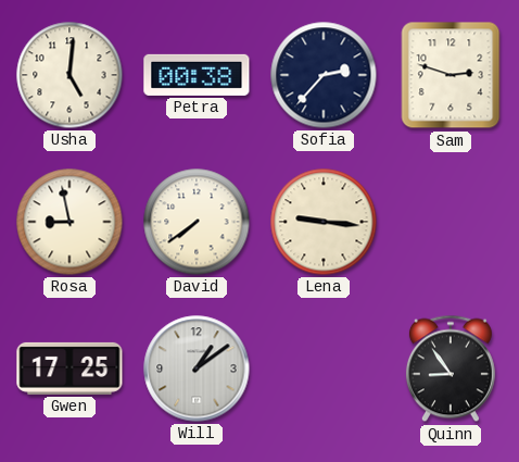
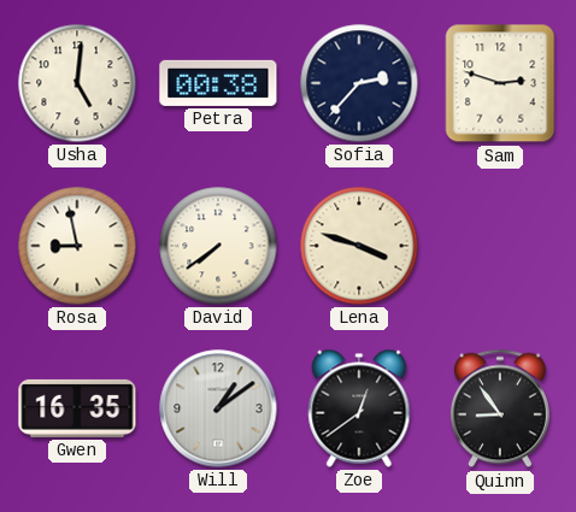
Lena: 9:16 -> 3:48 (359, 246)
Gwen: 17:25 -> 16:35 (77, 408)
Zoe: none -> 12:39 (359, 408)
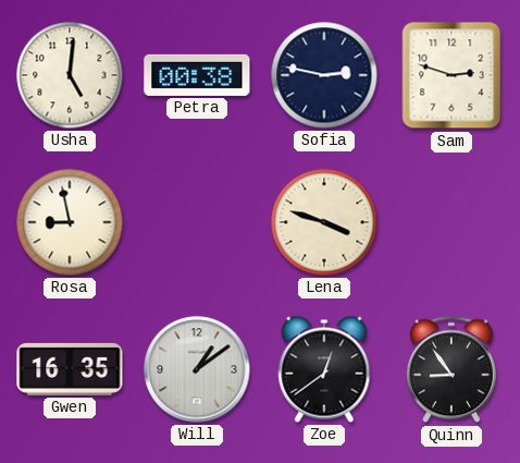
Sofia: 2:37 -> 2:47 (324, 75)
David: 7:39 -> none (218, 246)
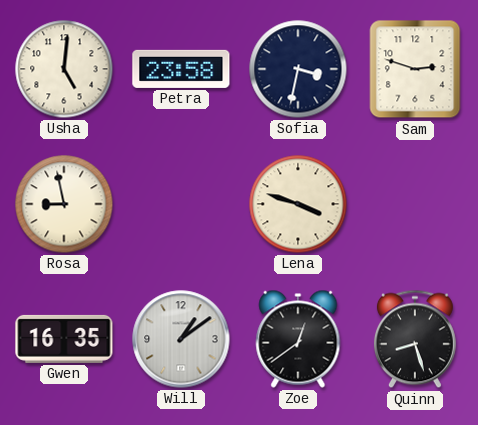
Petra: 00:38 -> 23:58 (181, 69)
Sofia: 2:47 -> 3:32 (298, 69)
Quinn: 8:54 -> 8:27 (415, 339)
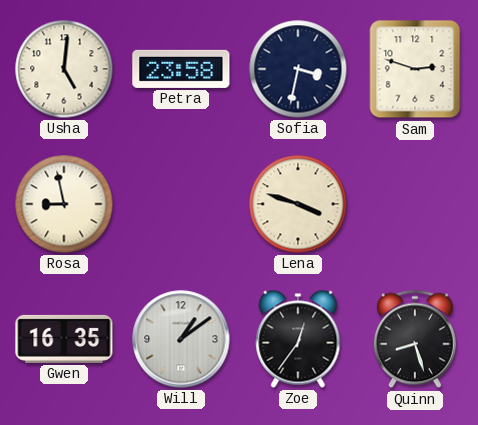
Zoe: 12:39 -> 12:36 (298, 339)
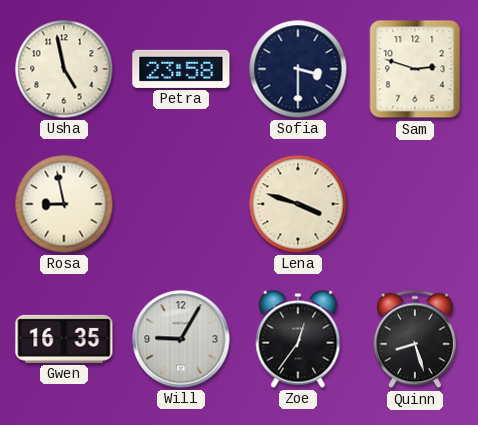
Usha: 5:01 -> 4:58 (64, 69)
Sofia: 3:32 -> 3:30 (298, 69)
Will: 1:09 -> 9:05 (181, 339)
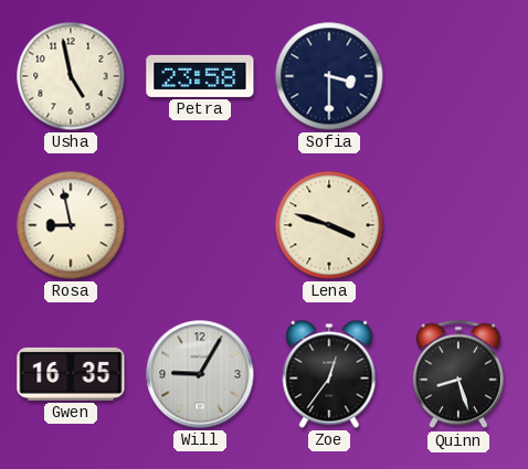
Sam: 2:48 -> none (415, 69)
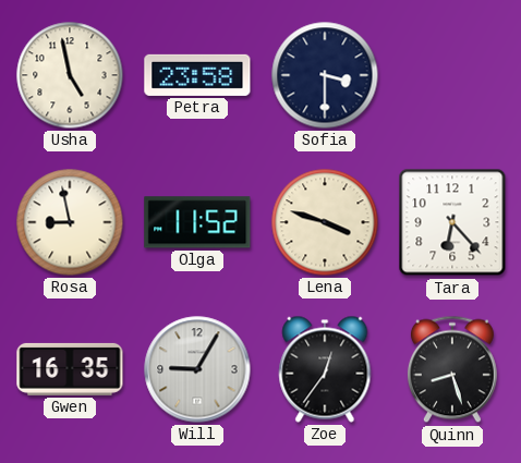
Olga: none -> 11:52 (197, 222)
Tara: none -> 6:23 (452, 222)
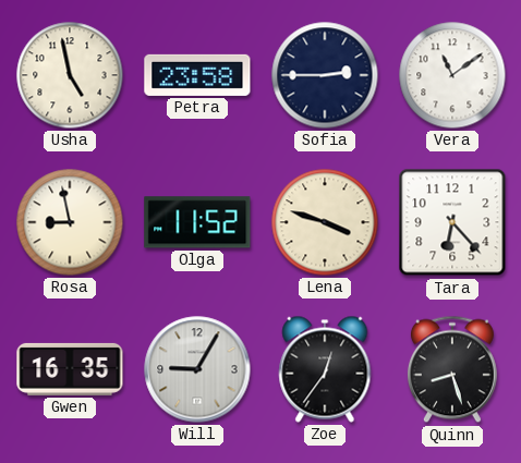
Sofia: 3:30 -> 2:45 (325, 75)
Vera: none -> 11:09 (452, 75)
